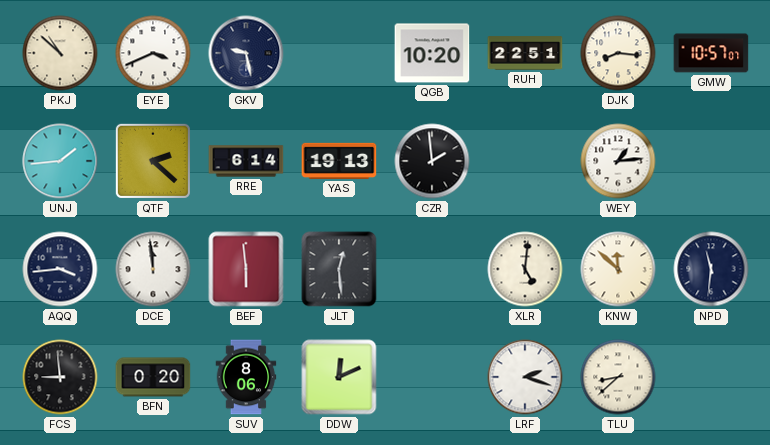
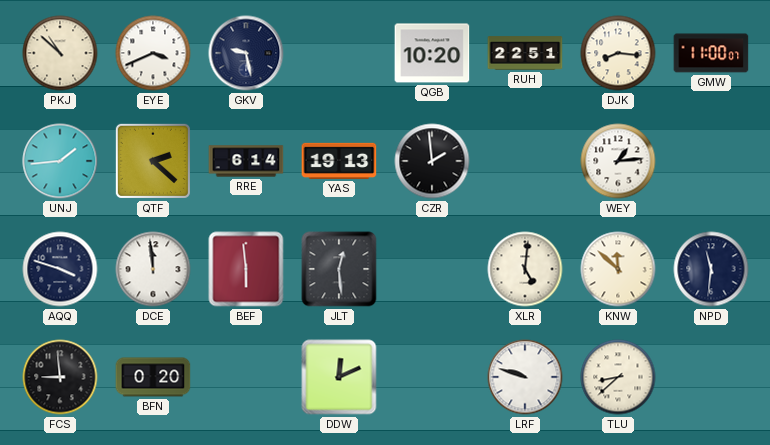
GMW: 10:57 -> 11:00 (711, 53)
AQQ: 3:44 -> 3:48 (60, 269)
SUV: 8:06 -> none (246, 377)
LRF: 2:18 -> 9:48 (525, 377)
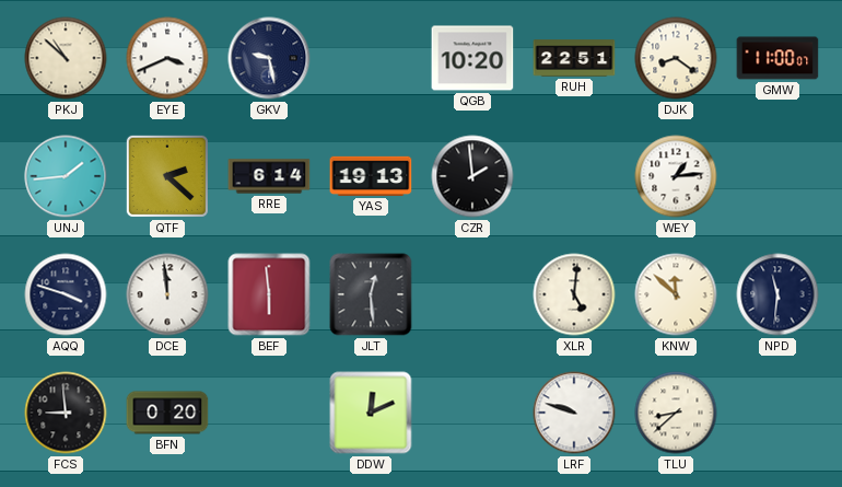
DJK: 8:16 -> 8:21 (676, 58)
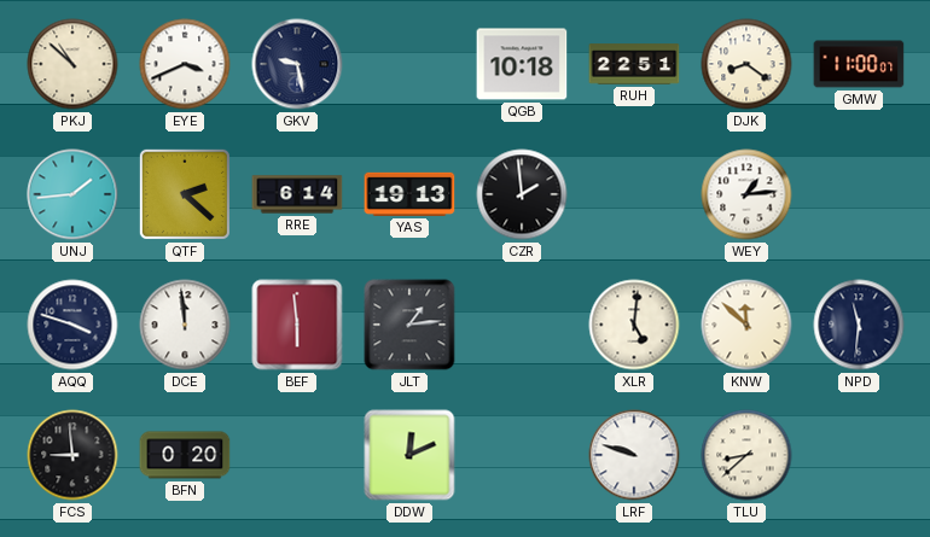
QGB: 10:20 -> 10:18 (522, 64)
JLT: 12:29 -> 1:14 (409, 325)
